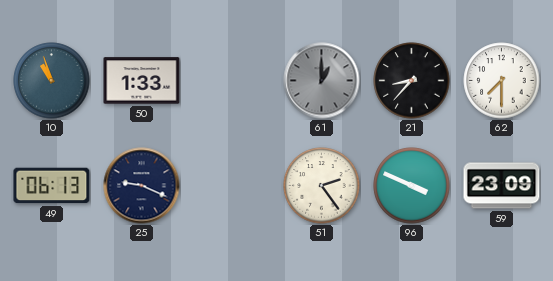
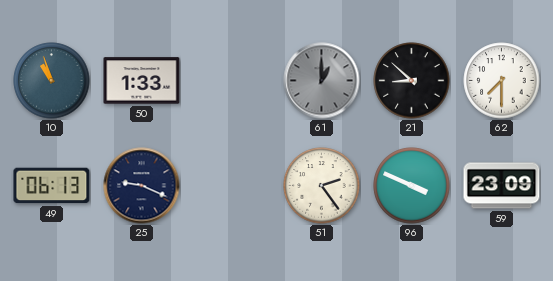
21: 8:37 -> 8:52 (412, 81)
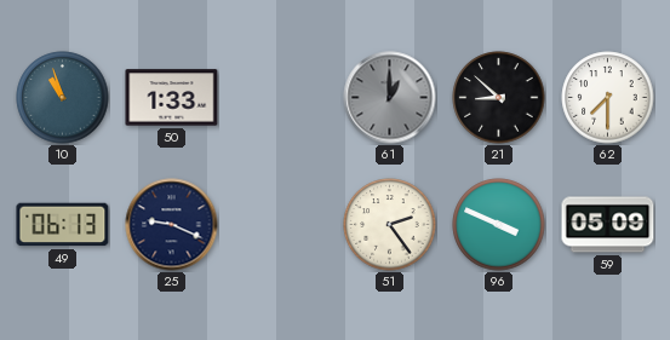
59: 23:09 -> 05:09 (608, 225)
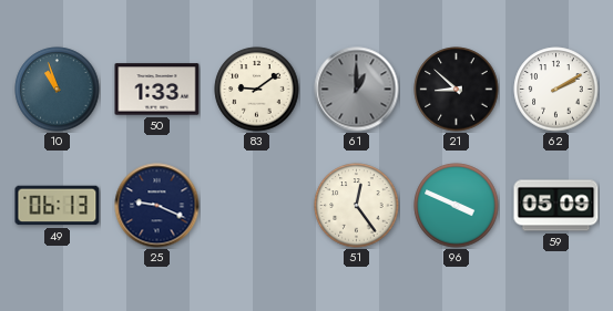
83: none -> 9:09 (257, 90)
62: 7:30 -> 2:10 (556, 90)
51: 2:24 -> 12:24 (357, 206)
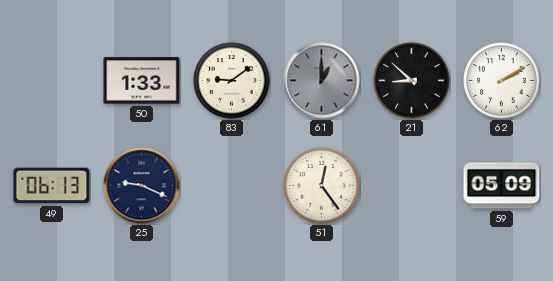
10: 10:57 -> none (58, 90)
96: 3:49 -> none (457, 206)
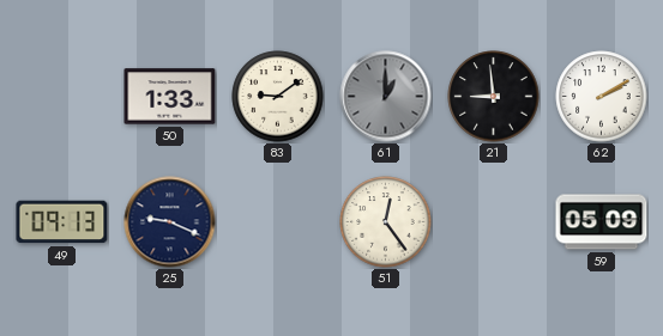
21: 8:52 -> 8:59 (494, 97)
49: 06:13 -> 09:13 (62, 222)
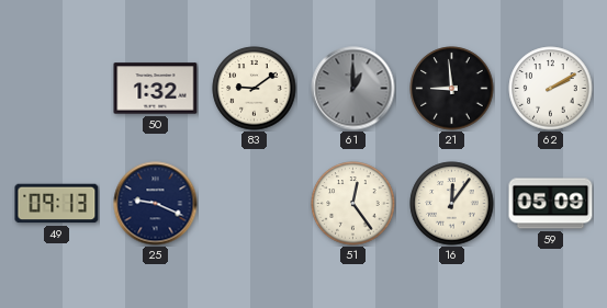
50: 1:33 -> 1:32 (156, 89)
16: none -> 12:06 (452, 204)
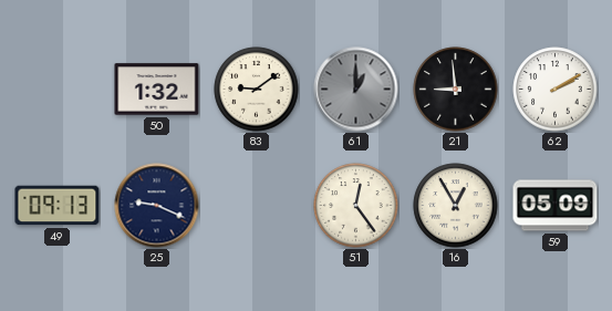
16: 12:06 -> 12:55 (456, 206)
